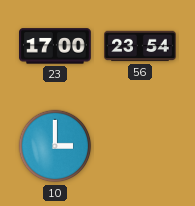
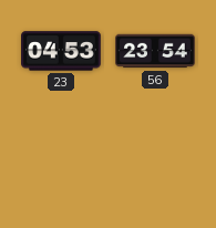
23: 17:00 -> 04:53 (62, 51)
10: 3:00 -> none (55, 146)
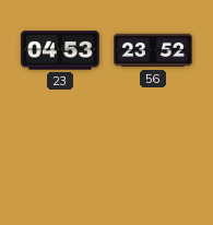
56: 23:54 -> 23:52 (153, 50)
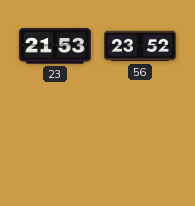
23: 04:53 -> 21:53 (56, 46)
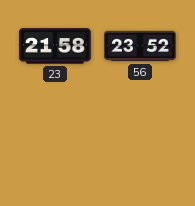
23: 21:53 -> 21:58 (56, 46)
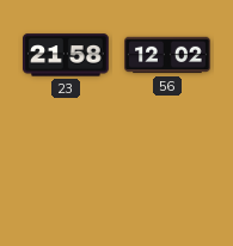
56: 23:52 -> 12:02 (167, 55)
